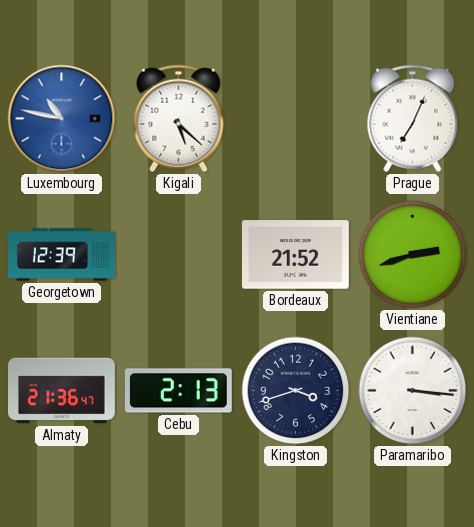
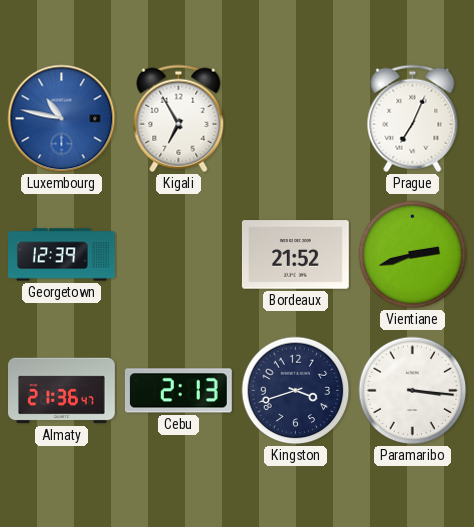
Kigali: 5:22 -> 6:55 (179, 119)
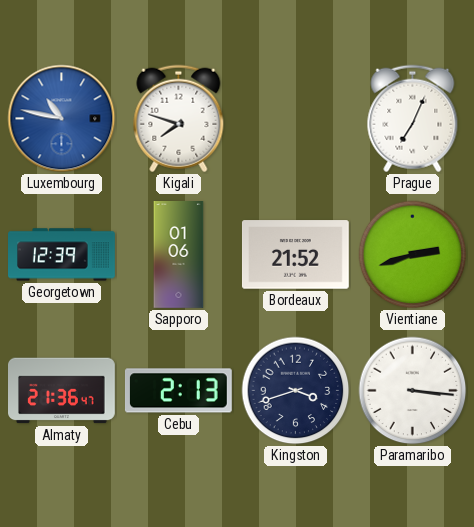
Kigali: 6:55 -> 7:48 (179, 119)
Sapporo: none -> 01:06 (179, 255)
